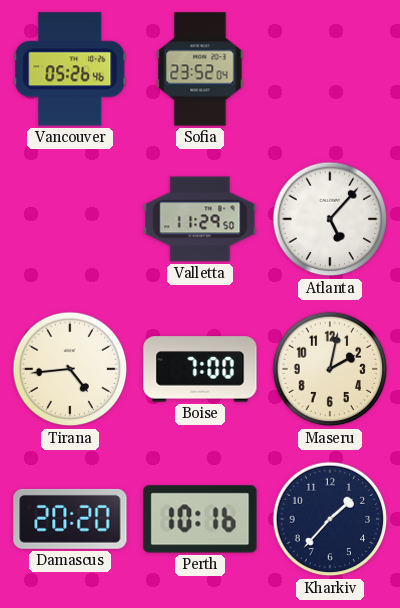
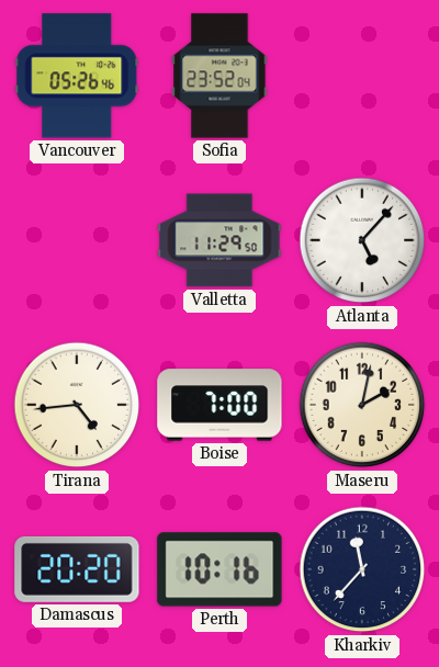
Kharkiv: 1:37 -> 11:37 (362, 569)
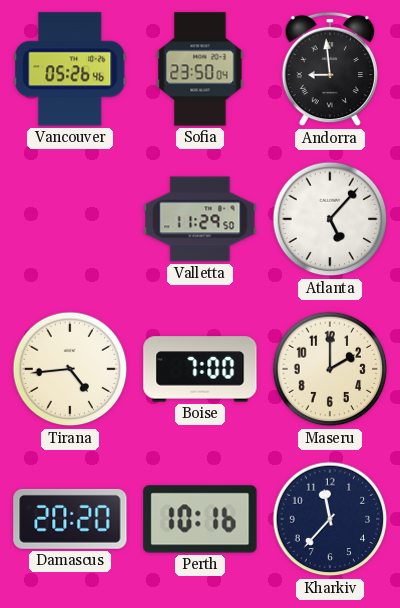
Sofia: 23:52 -> 23:50 (200, 69)
Andorra: none -> 8:59 (330, 69)
Maseru: 2:02 -> 2:00 (330, 369)
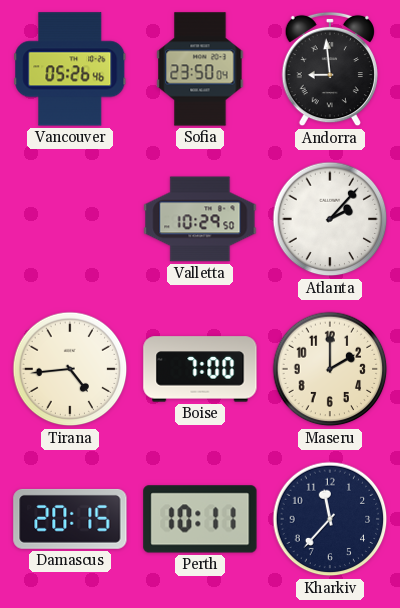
Valletta: 11:29 -> 10:29 (200, 219)
Atlanta: 5:07 -> 2:07 (330, 219)
Damascus: 20:20 -> 20:15 (70, 519)
Perth: 10:16 -> 10:11 (200, 519)
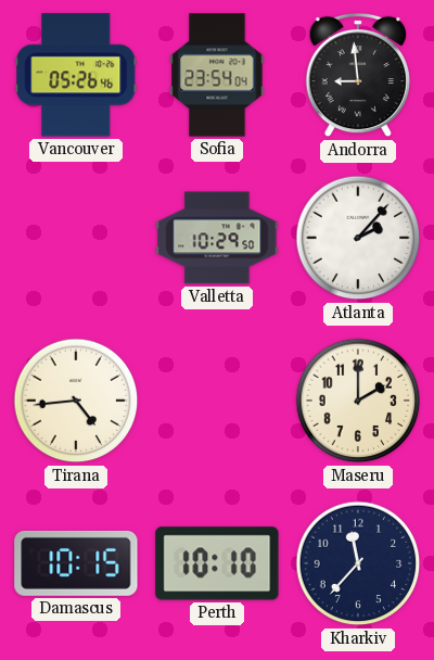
Sofia: 23:50 -> 23:54 (217, 75)
Boise: 7:00 -> none (200, 369)
Damascus: 20:15 -> 10:15 (76, 563)
Perth: 10:11 -> 10:10 (217, 563)
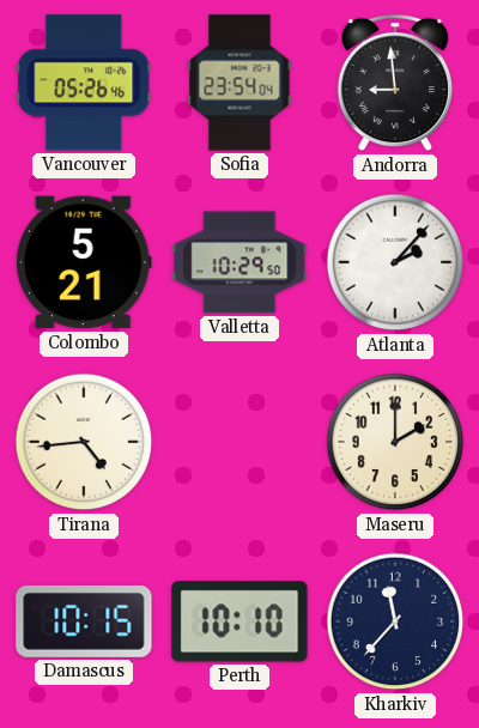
Colombo: none -> 5:21 (84, 262)
